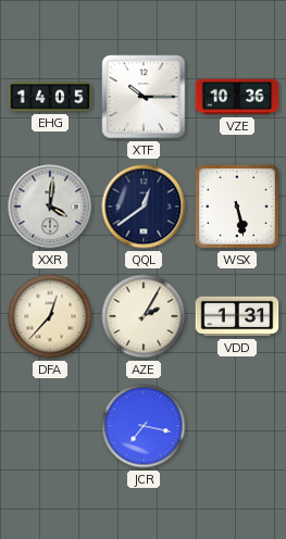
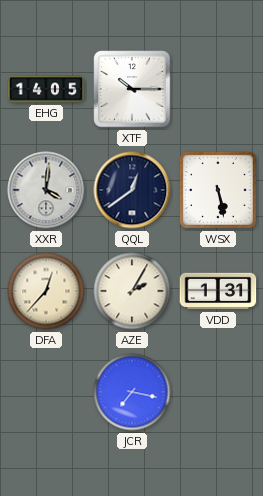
VZE: 10:36 -> none (237, 97)
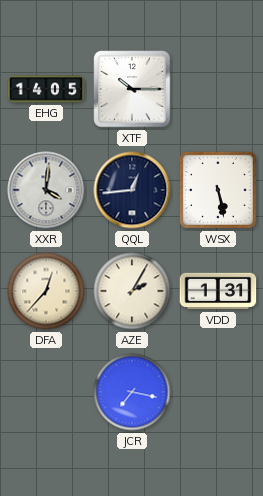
QQL: 12:39 -> 12:44 (132, 190)
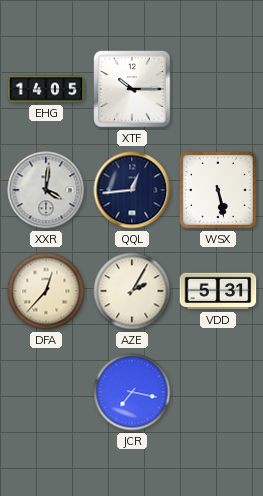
VDD: 1:31 -> 5:31 (218, 291)
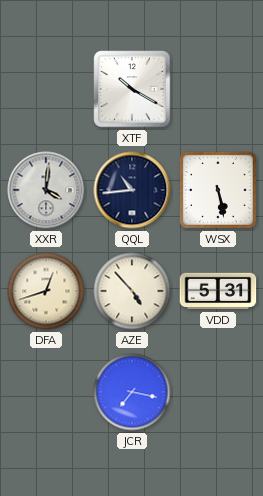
EHG: 14:05 -> none (46, 89)
XTF: 10:15 -> 10:20 (132, 89)
QQL: 12:44 -> 10:44 (132, 190)
DFA: 12:37 -> 12:42 (46, 291)
AZE: 2:05 -> 4:53 (132, 291)
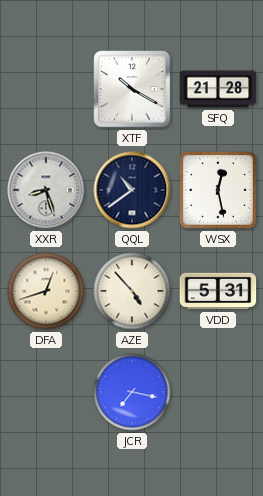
SFQ: none -> 21:28 (218, 89)
XXR: 4:01 -> 8:27 (46, 190)
QQL: 10:44 -> 10:39 (132, 190)
WSX: 5:28 -> 12:28 (218, 190)
